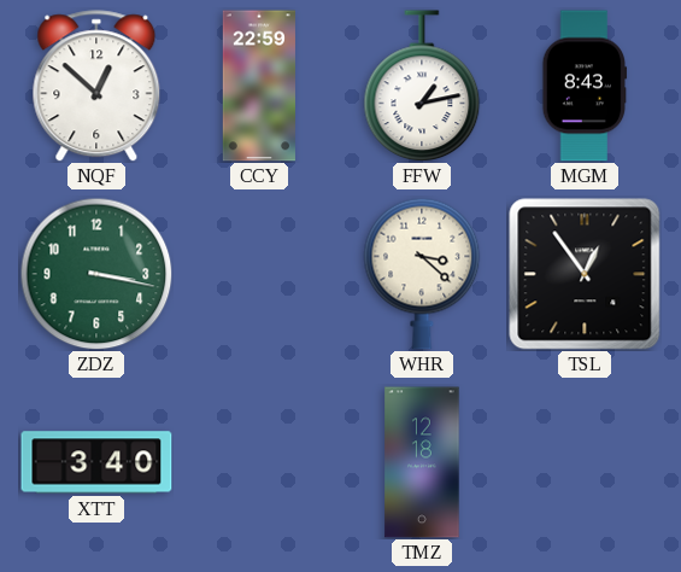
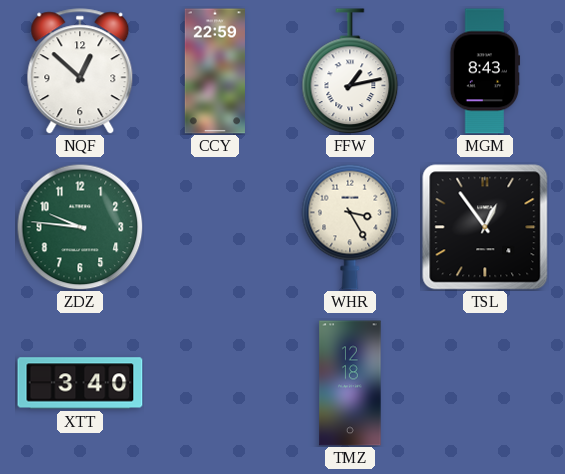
ZDZ: 3:17 -> 9:46 (80, 227)
WHR: 3:22 -> 3:25 (350, 227)
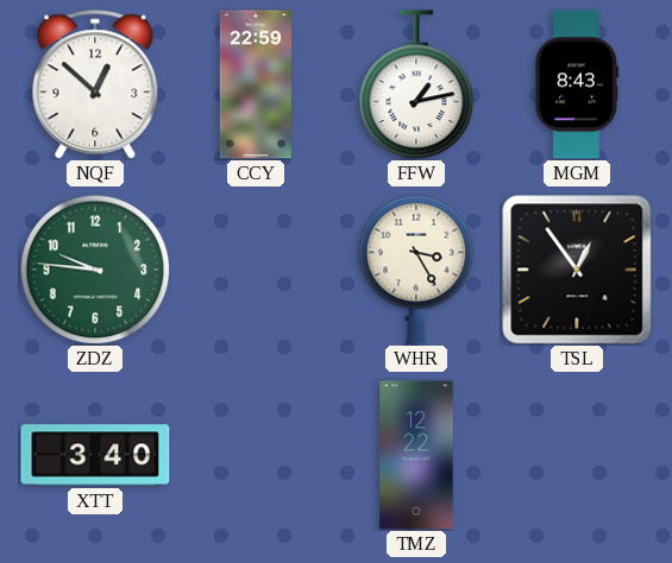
TMZ: 12:18 -> 12:22 (416, 455)
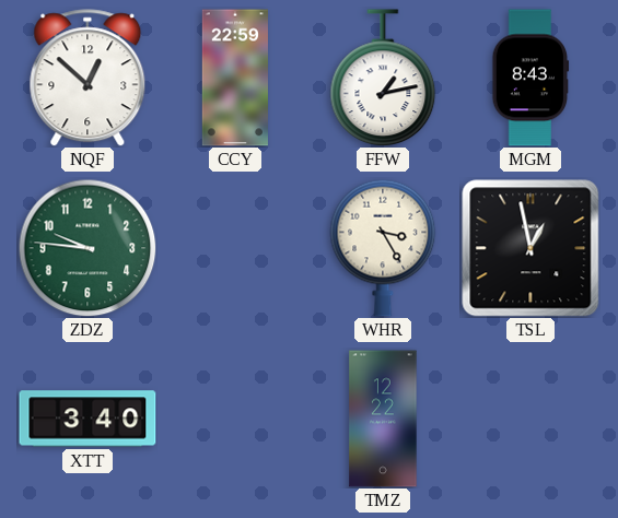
TSL: 12:54 -> 12:58 (530, 248)
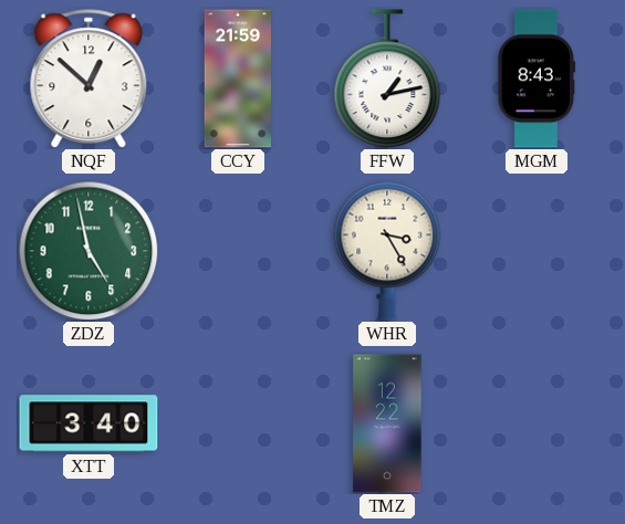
CCY: 22:59 -> 21:59 (237, 78)
ZDZ: 9:46 -> 4:58 (88, 251)
TSL: 12:58 -> none (530, 248)
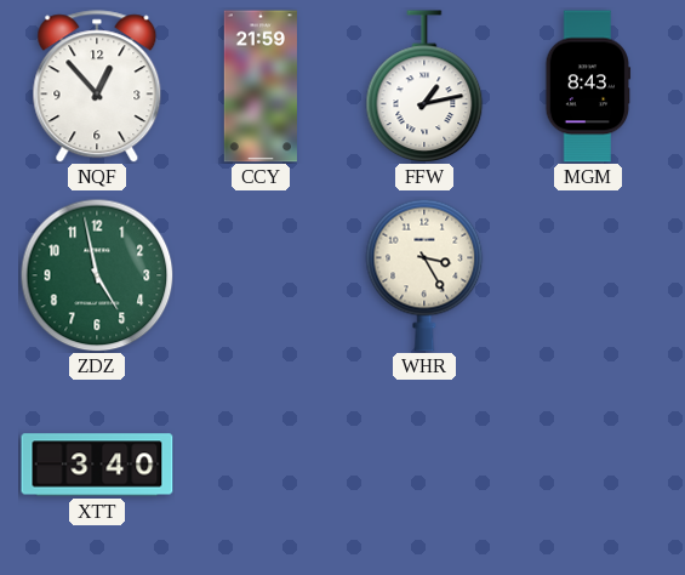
NQF: 12:52 -> 12:53 (97, 86)
TMZ: 12:22 -> none (387, 423)
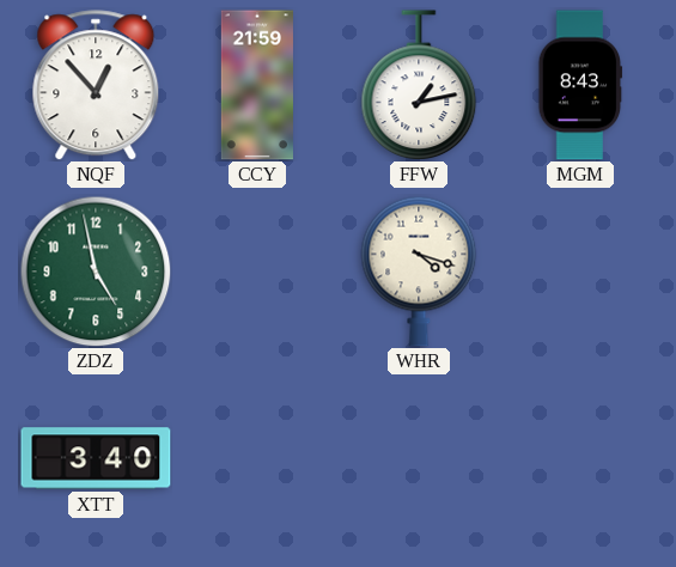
WHR: 3:25 -> 4:18 (419, 272)
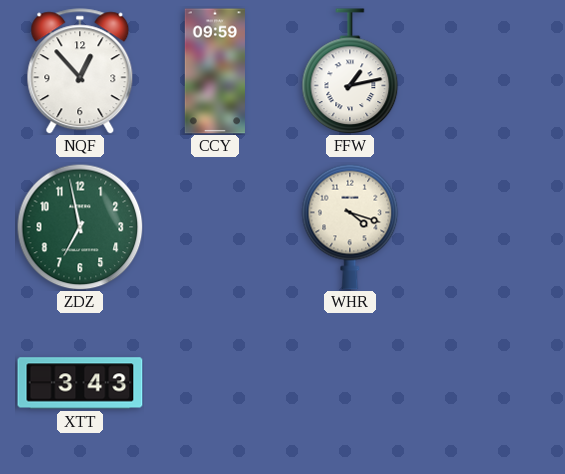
CCY: 21:59 -> 09:59 (214, 71)
MGM: 8:43 -> none (580, 85)
ZDZ: 4:58 -> 6:58 (80, 227)
XTT: 3:40 -> 3:43 (80, 383)
